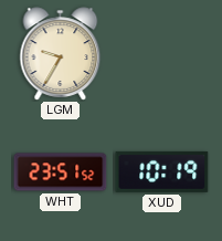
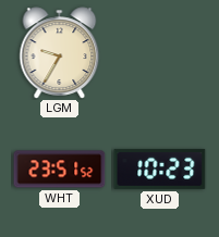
XUD: 10:19 -> 10:23 (160, 169)
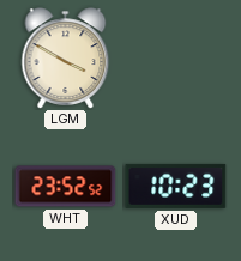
LGM: 9:35 -> 3:50 (66, 59)
WHT: 23:51 -> 23:52 (66, 187)
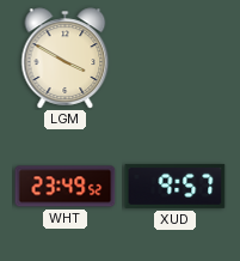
WHT: 23:52 -> 23:49 (66, 187)
XUD: 10:23 -> 9:57 (176, 186)
